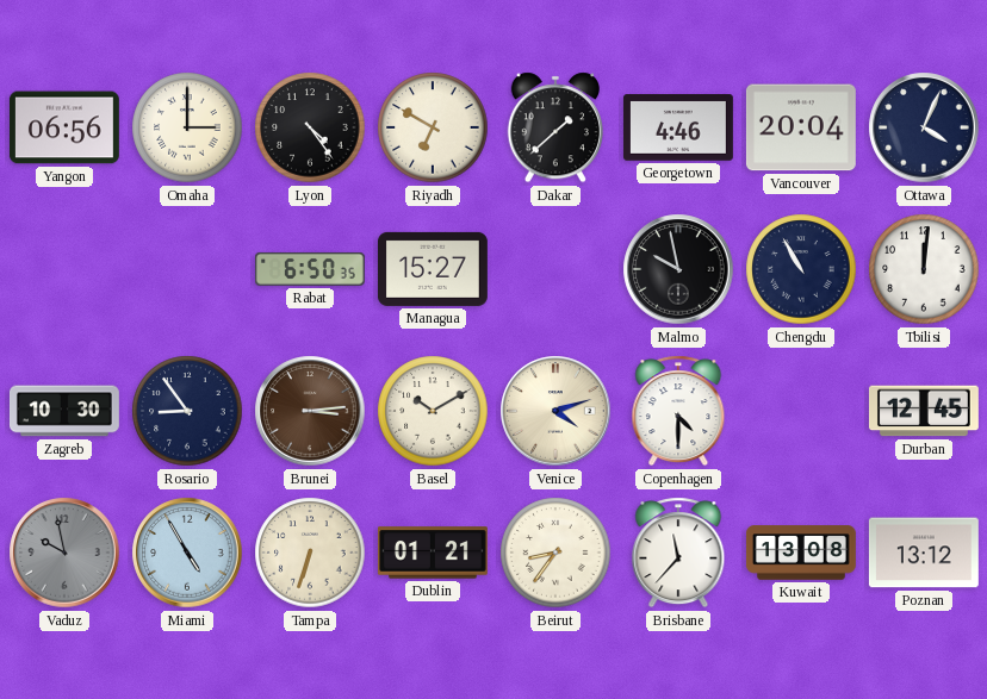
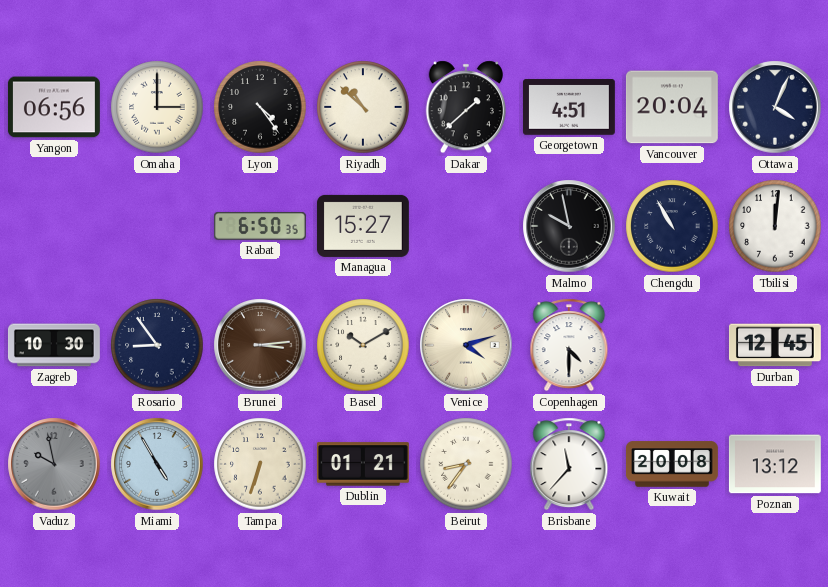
Riyadh: 6:50 -> 10:52 (363, 107)
Georgetown: 4:46 -> 4:51 (569, 107)
Kuwait: 13:08 -> 20:08 (672, 464)
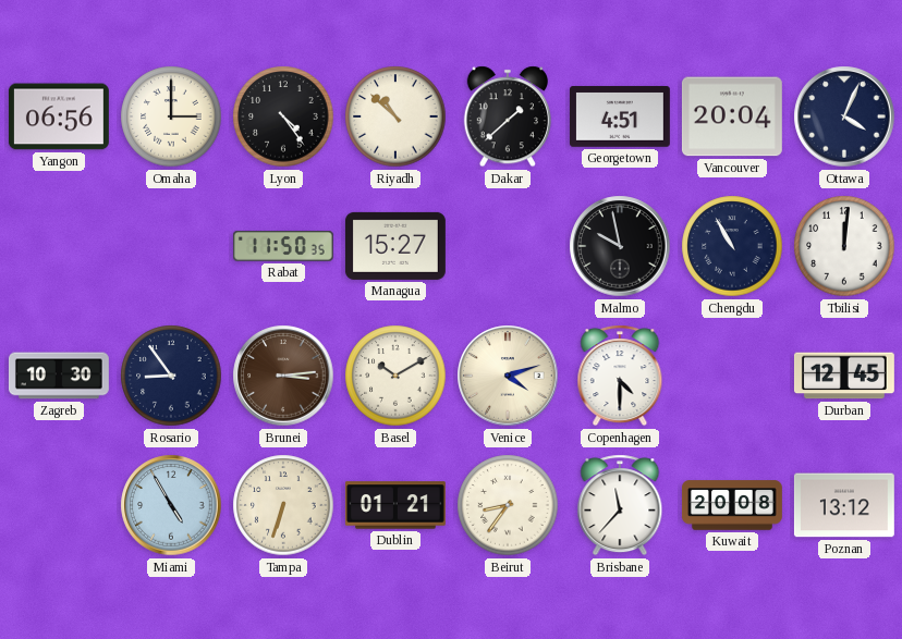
Rabat: 6:50 -> 11:50 (283, 246)
Vaduz: 9:58 -> none (54, 464)
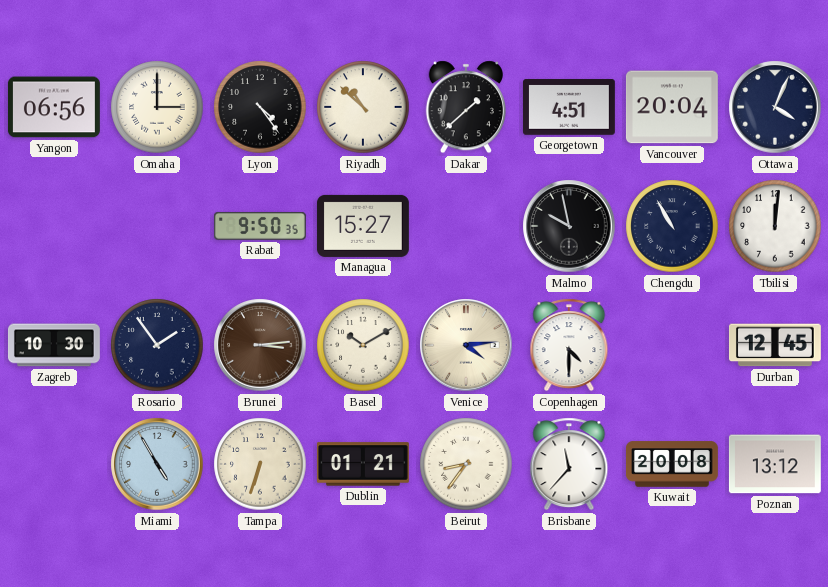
Rabat: 11:50 -> 9:50 (260, 226)
Rosario: 8:54 -> 1:54 (157, 345)
Venice: 4:12 -> 4:14 (466, 345)
